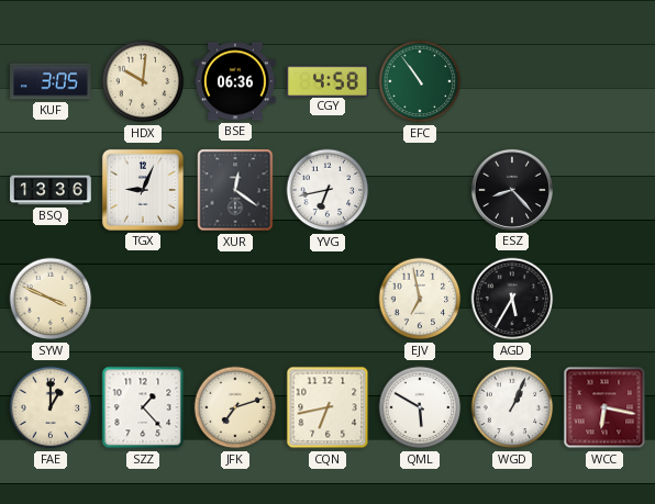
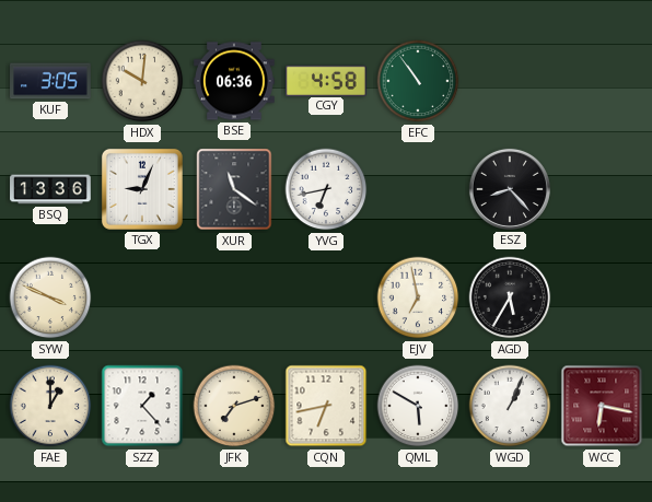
XUR: 12:21 -> 11:21 (234, 189)
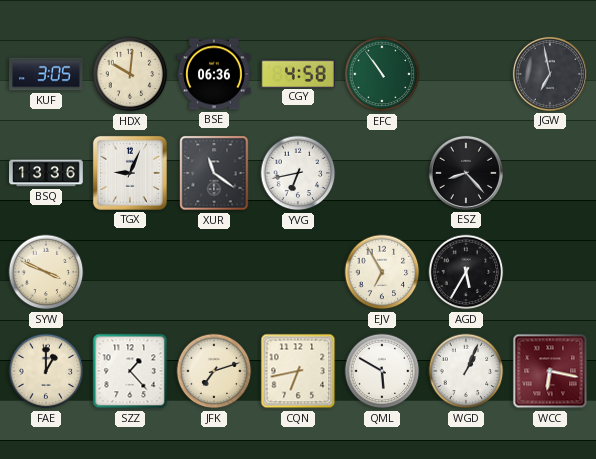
JGW: none -> 6:58 (550, 74)
EJV: 6:58 -> 6:55 (382, 272)
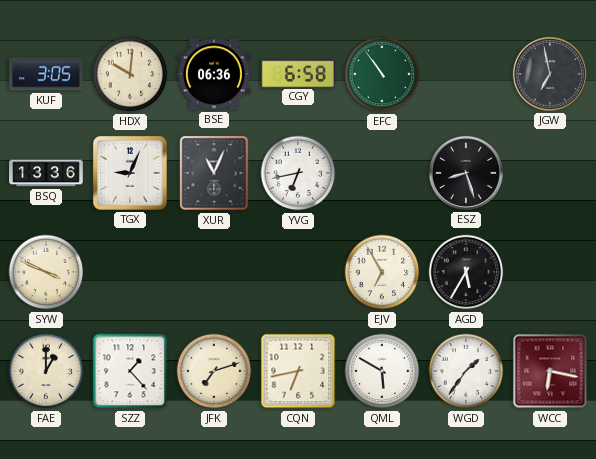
CGY: 4:58 -> 6:58 (299, 73)
XUR: 11:21 -> 11:04 (214, 173)
ESZ: 8:23 -> 8:27 (466, 173)
WGD: 1:04 -> 1:36 (466, 371)
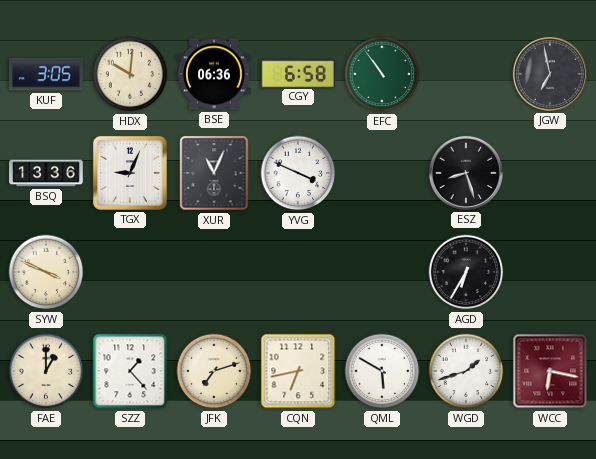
YVG: 6:43 -> 3:49 (298, 173)
EJV: 6:55 -> none (382, 272)
AGD: 5:35 -> 6:35 (466, 272)
WGD: 1:36 -> 1:42 (466, 371)
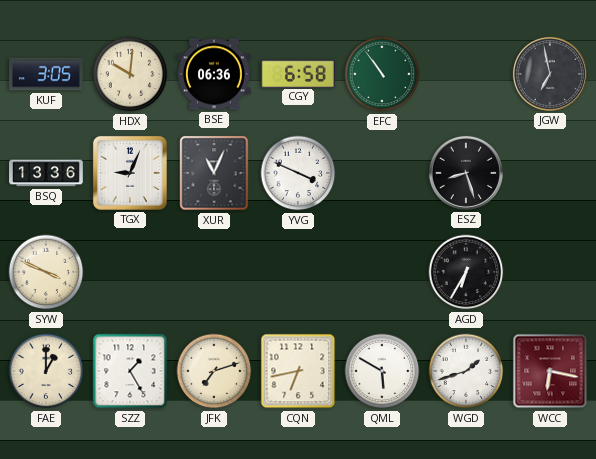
SZZ: 1:23 -> 1:25 (130, 371)
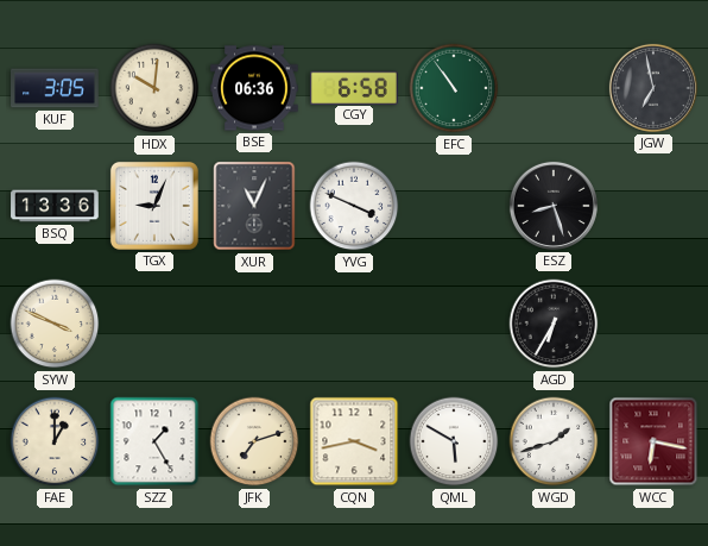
CQN: 6:43 -> 3:43 (354, 441)
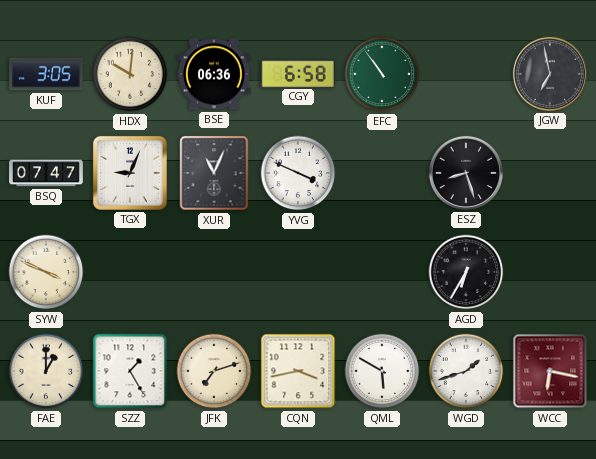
BSQ: 13:36 -> 07:47 (46, 173)
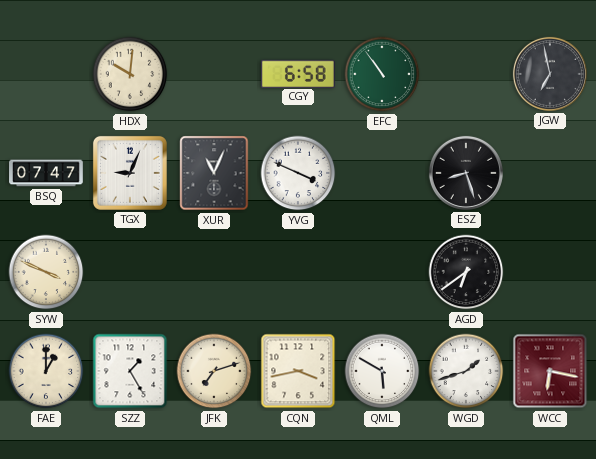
KUF: 3:05 -> none (46, 74)
BSE: 06:36 -> none (214, 74)
AGD: 6:35 -> 6:39 (466, 272)
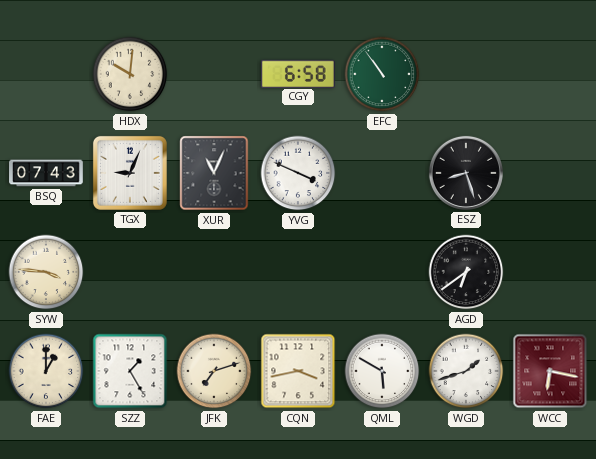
JGW: 6:58 -> none (550, 74)
BSQ: 07:47 -> 07:43 (46, 173)
SYW: 3:49 -> 3:46 (46, 272)
